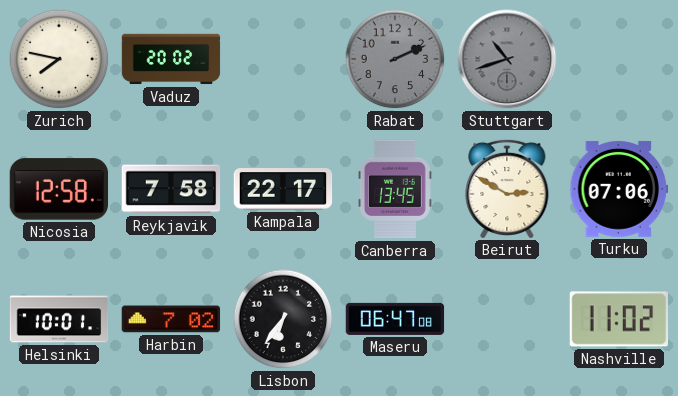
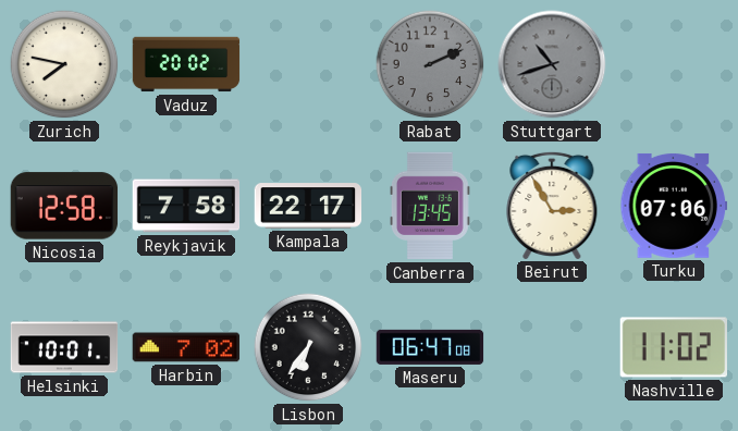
Beirut: 2:50 -> 2:55 (552, 205)
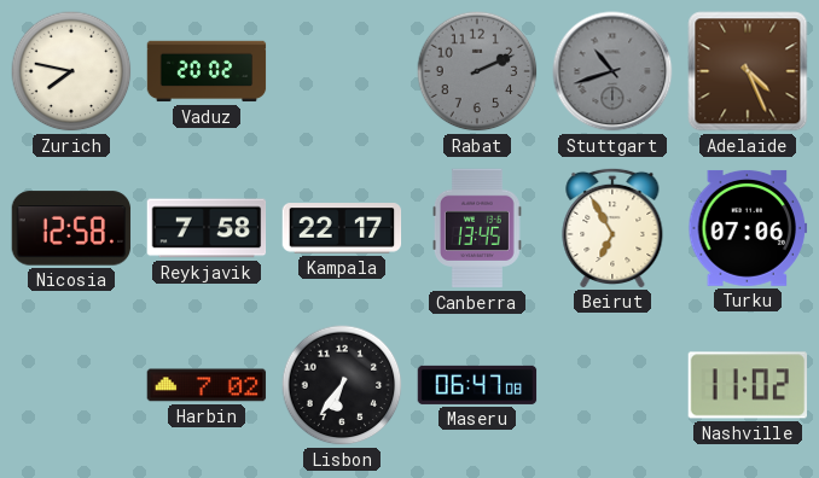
Adelaide: none -> 4:26 (748, 71)
Beirut: 2:55 -> 6:55 (612, 227)
Helsinki: 10:01 -> none (64, 347)
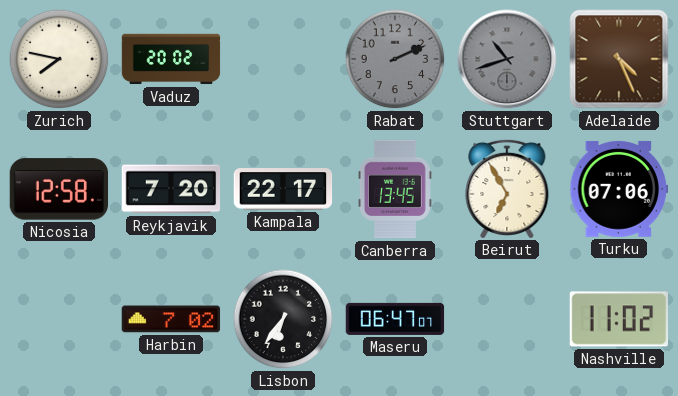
Reykjavik: 7:58 -> 7:20 (171, 189)
Maseru: 06:47:08 -> 06:47:07 (395, 319)
